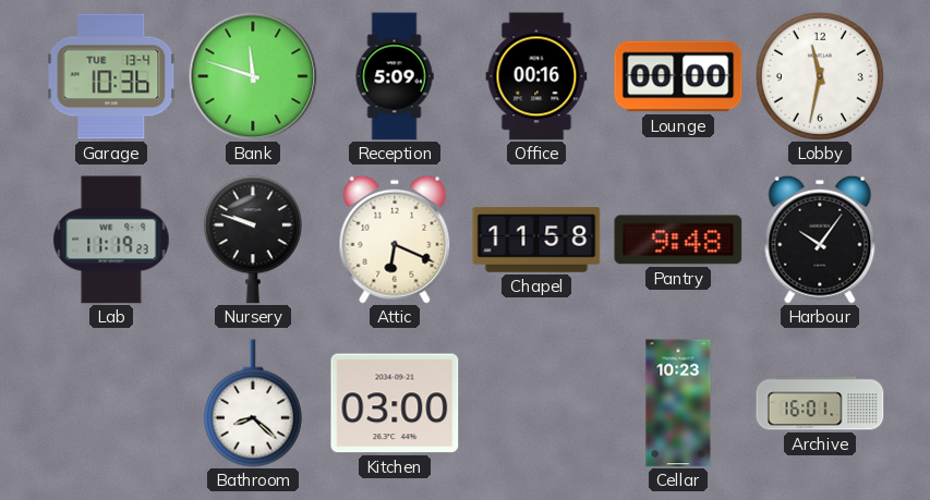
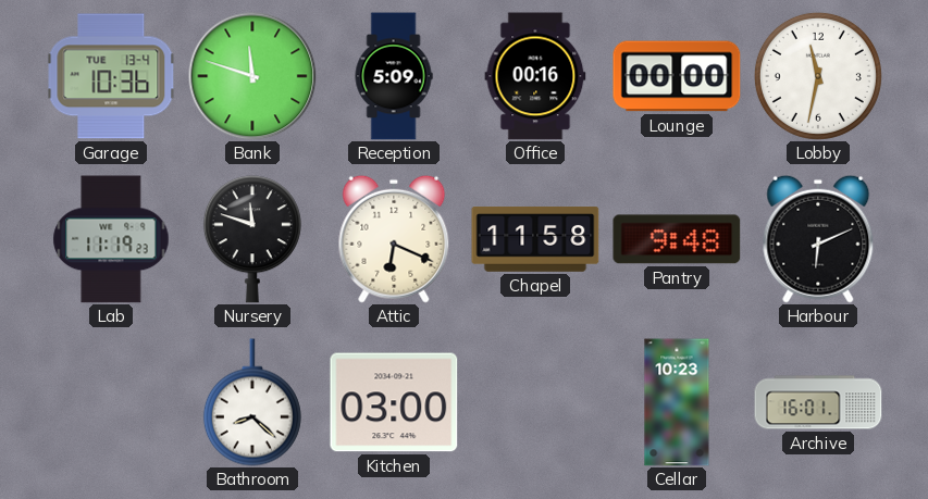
Nursery: 9:48 -> 11:48 (252, 239)
Harbour: 10:06 -> 6:11 (818, 239)
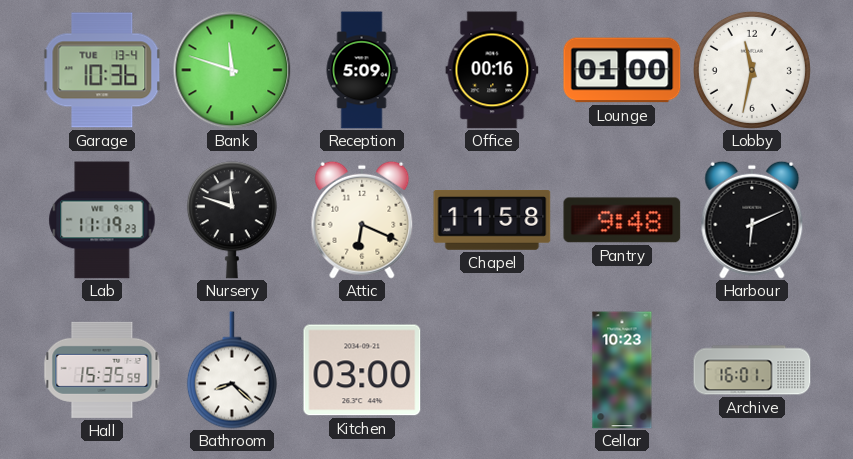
Lounge: 00:00 -> 01:00 (622, 70)
Hall: none -> 15:35 (102, 370)
